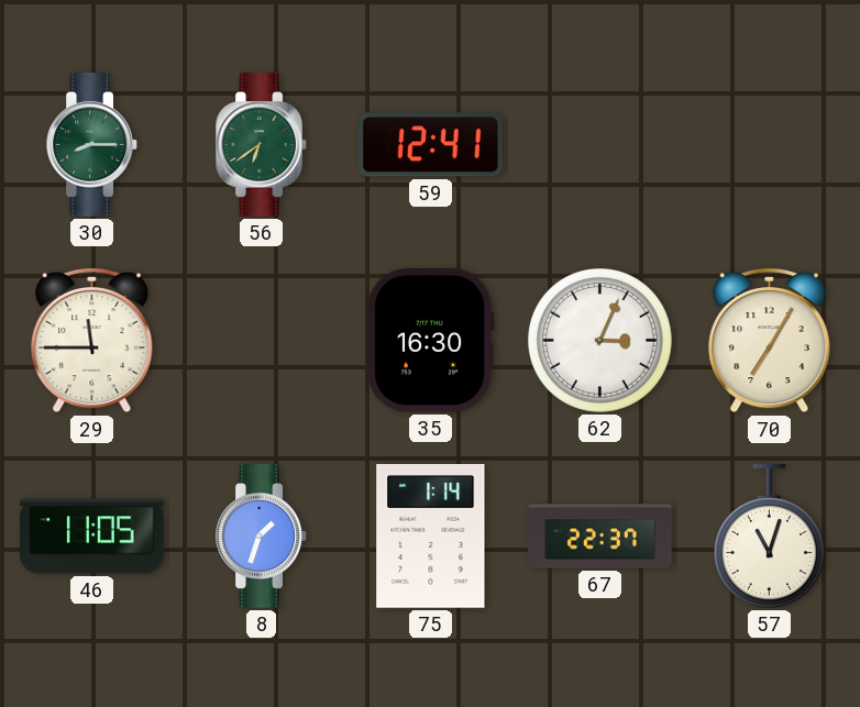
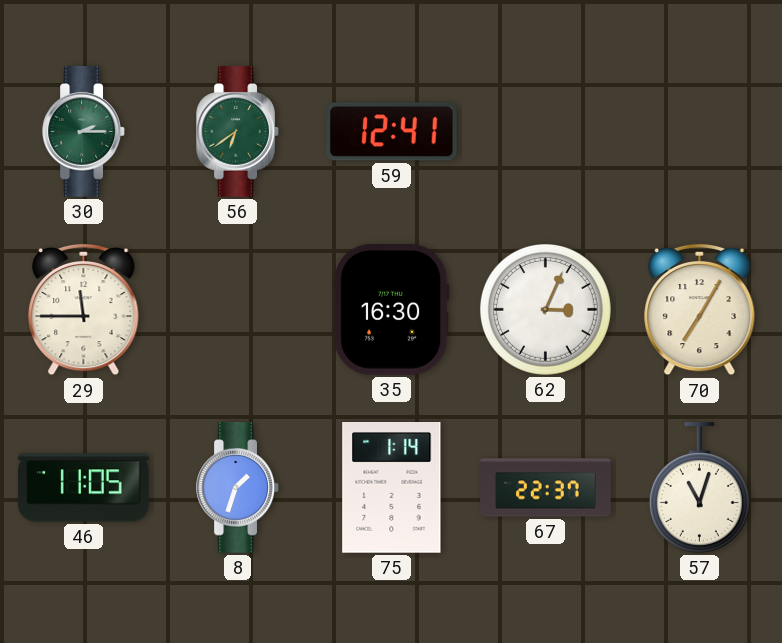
30: 8:15 -> 2:15 (84, 132)
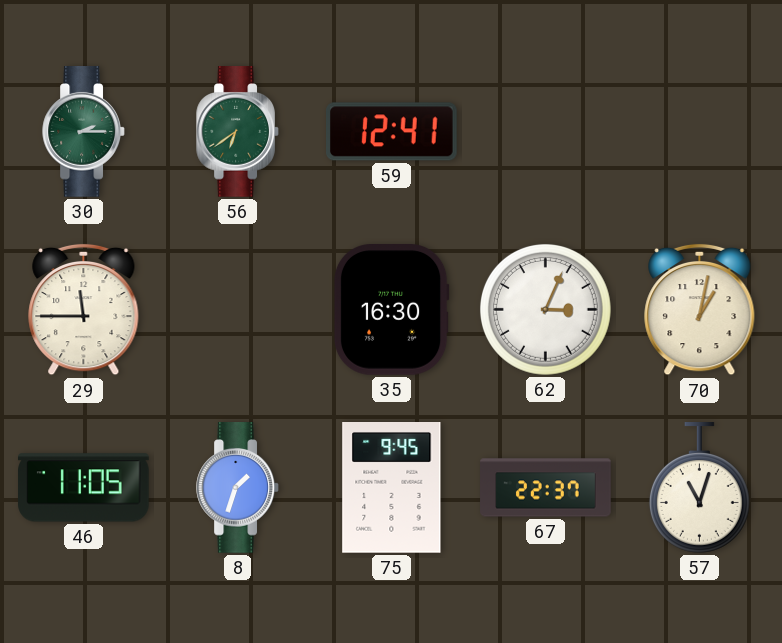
70: 7:05 -> 1:02 (700, 310)
75: 1:14 -> 9:45 (392, 488)
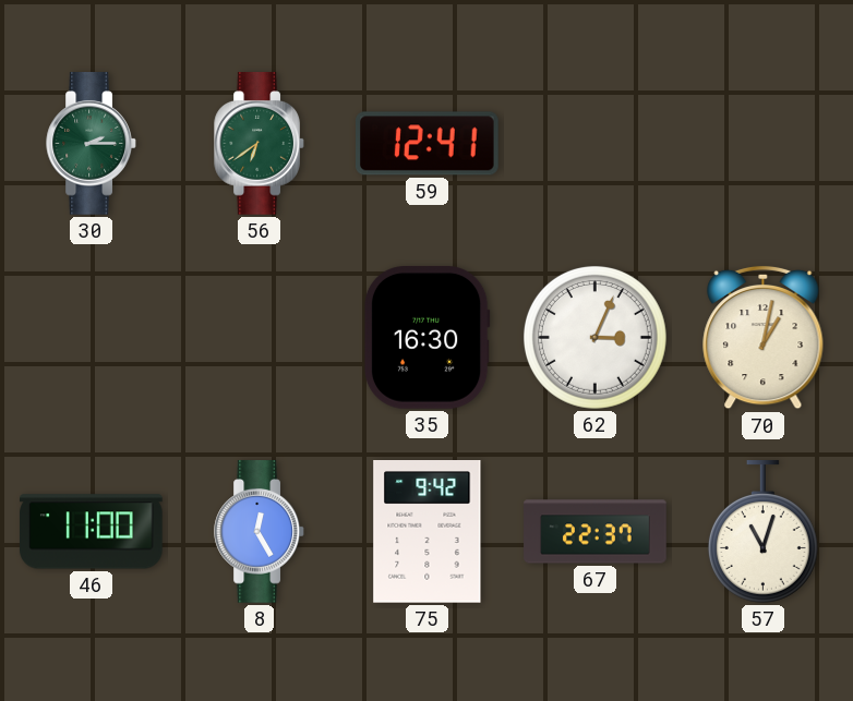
29: 11:45 -> none (84, 310)
46: 11:05 -> 11:00 (92, 532)
8: 1:33 -> 12:25 (260, 532)
75: 9:45 -> 9:42 (428, 532)
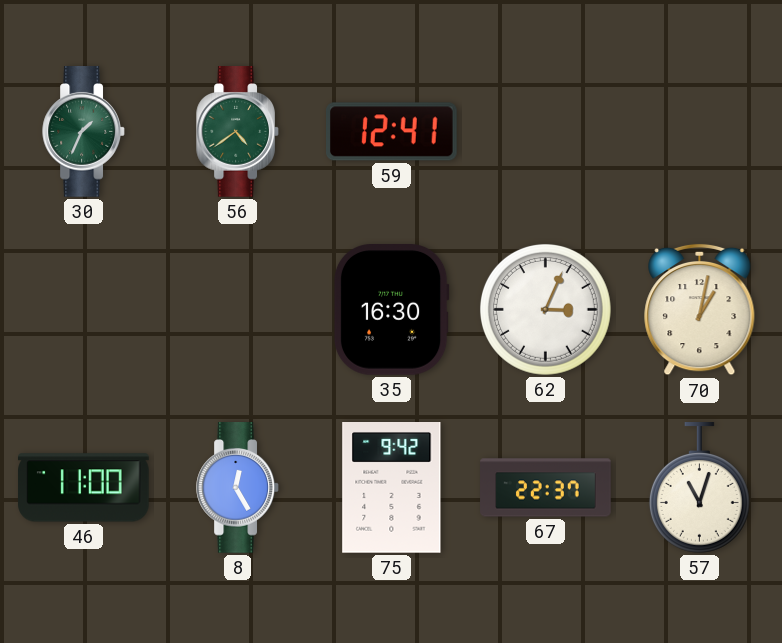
30: 2:15 -> 1:34 (84, 132)
56: 6:39 -> 4:39 (238, 132)
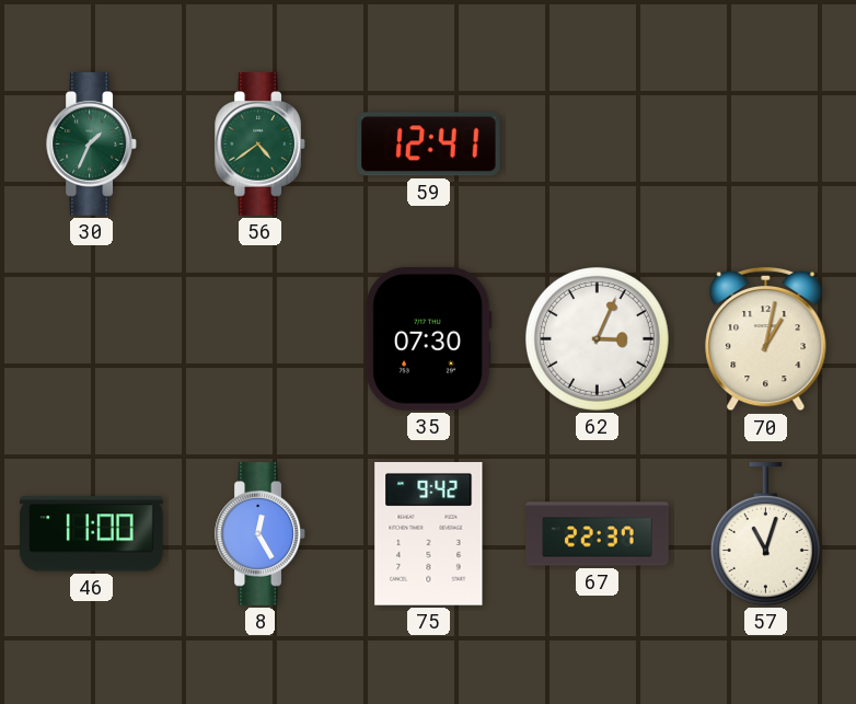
35: 16:30 -> 07:30 (428, 339)
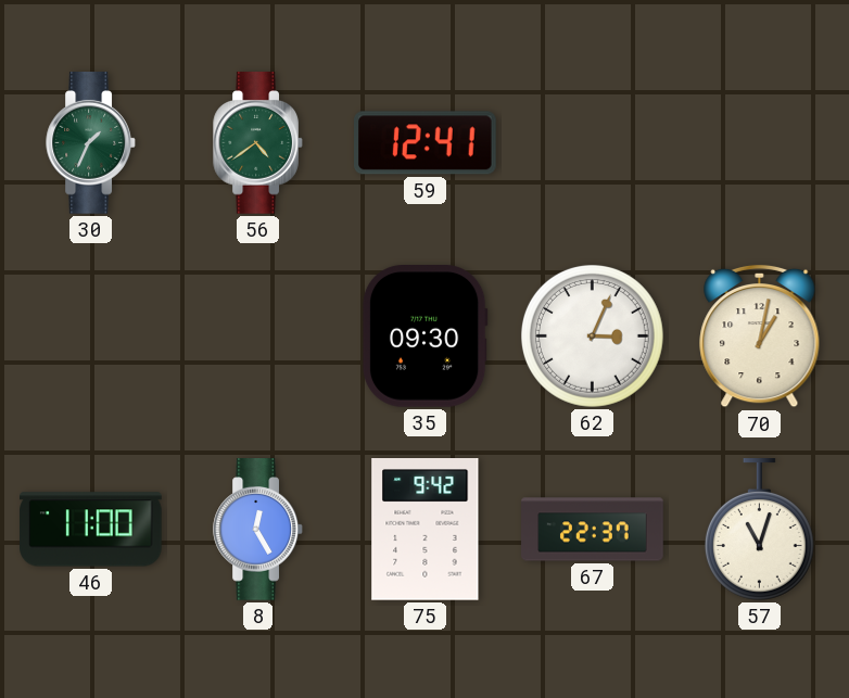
35: 07:30 -> 09:30 (424, 337)
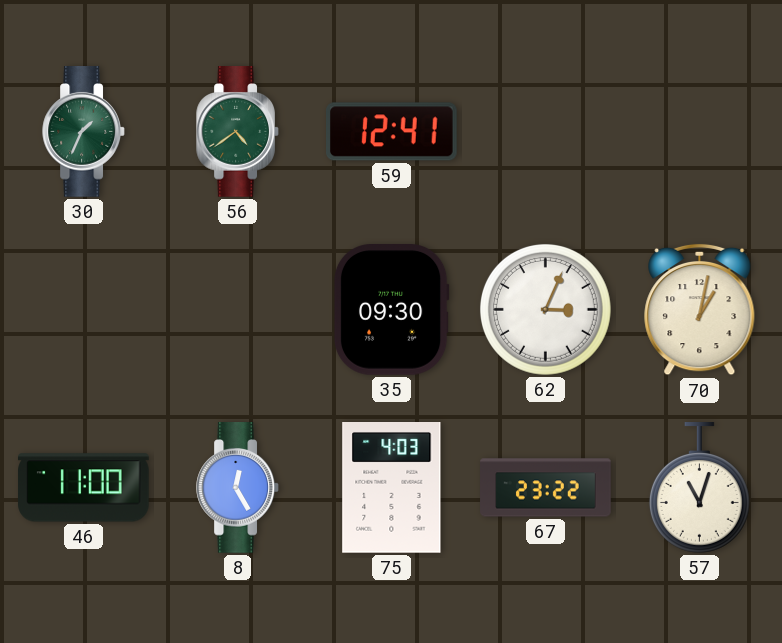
75: 9:42 -> 4:03 (392, 488)
67: 22:37 -> 23:22 (546, 488)
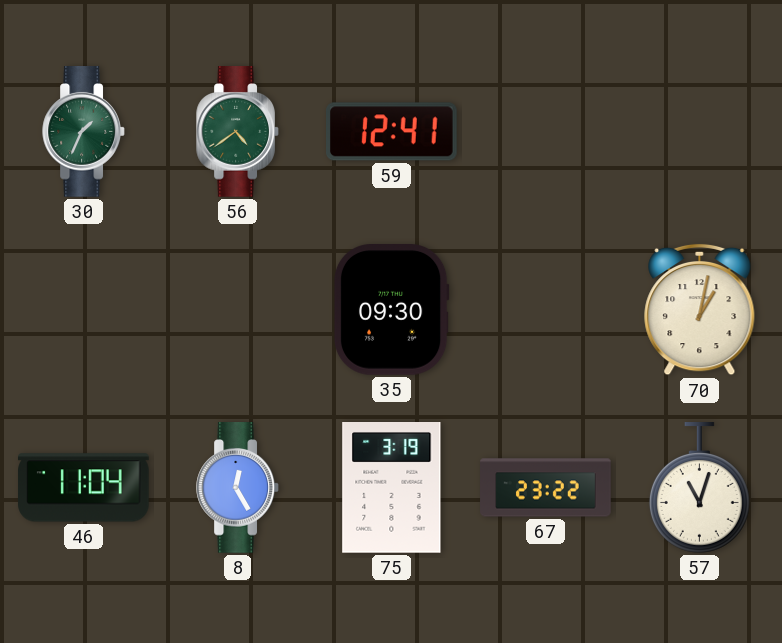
62: 3:04 -> none (545, 309)
46: 11:00 -> 11:04 (84, 488)
75: 4:03 -> 3:19 (392, 488)
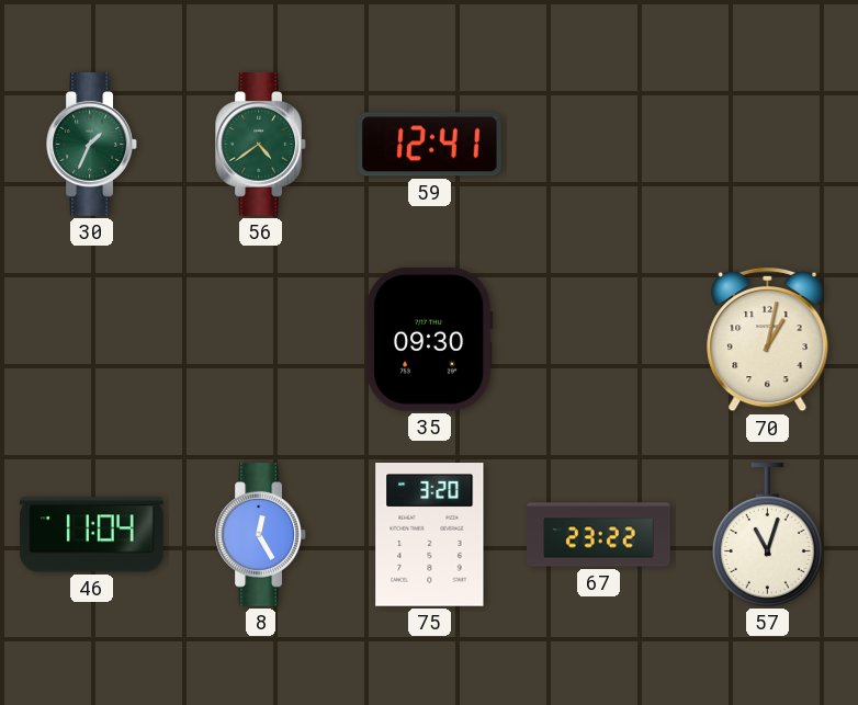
75: 3:19 -> 3:20 (430, 535)
